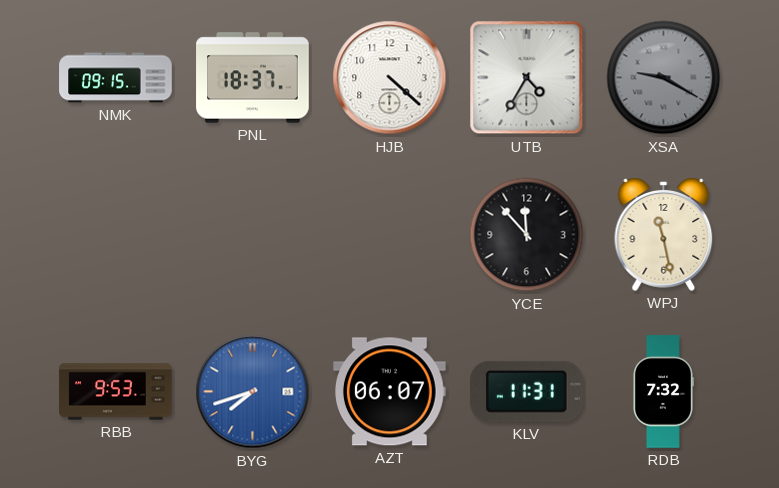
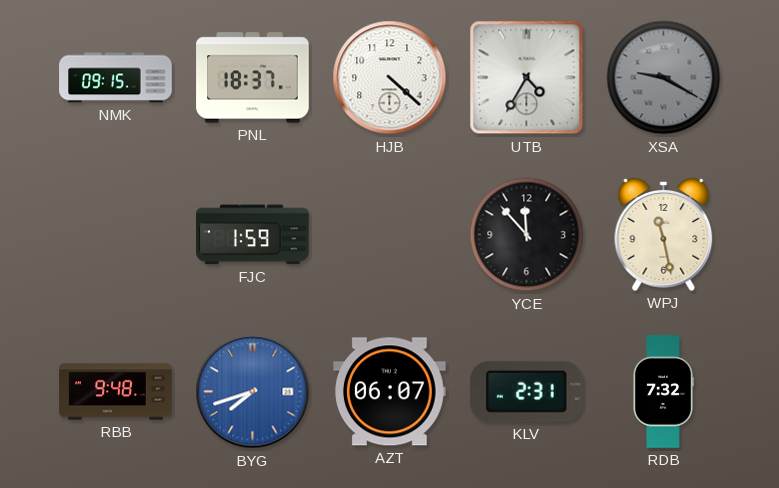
FJC: none -> 1:59 (253, 235)
RBB: 9:53 -> 9:48 (116, 392)
KLV: 11:31 -> 2:31 (526, 391)
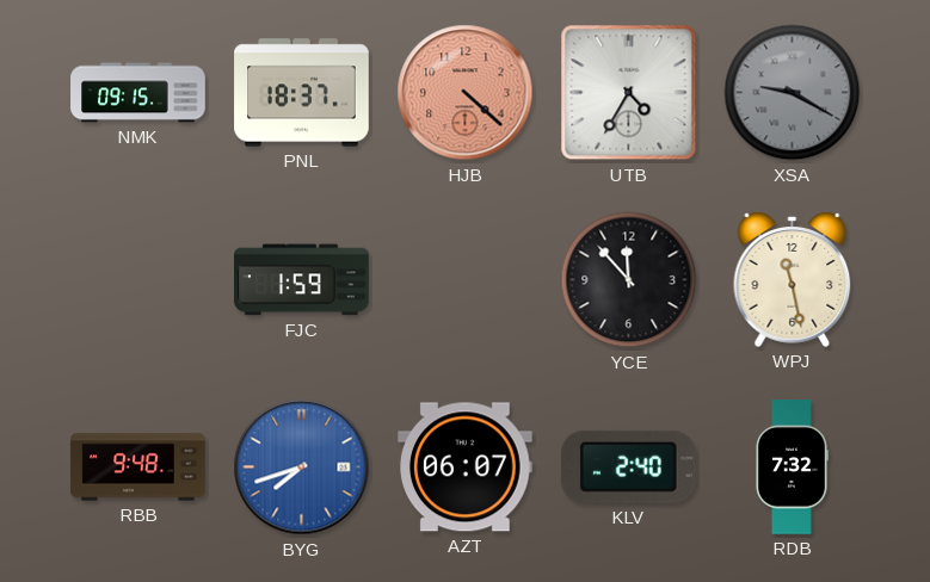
HJB dial: white -> salmon (466, 93)
KLV: 2:31 -> 2:40 (628, 466)
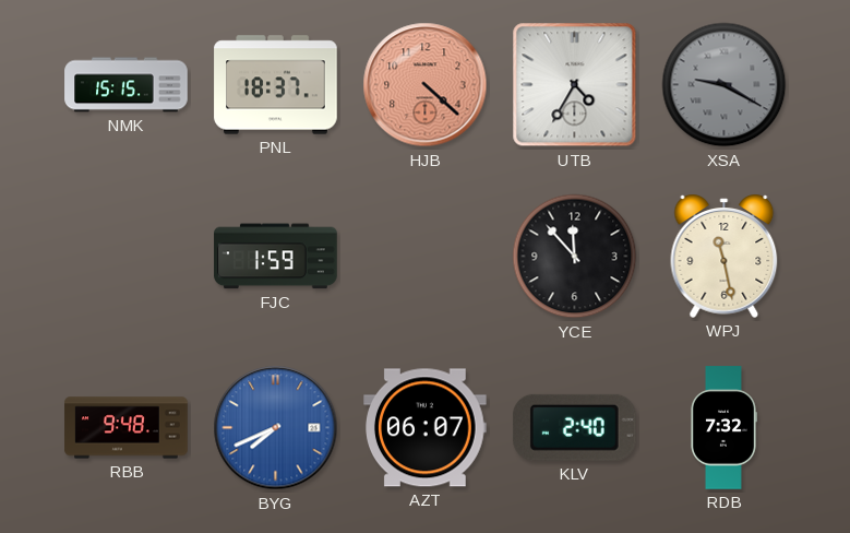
NMK: 09:15 -> 15:15 (127, 85)
BYG: 7:42 -> 7:41 (276, 428)
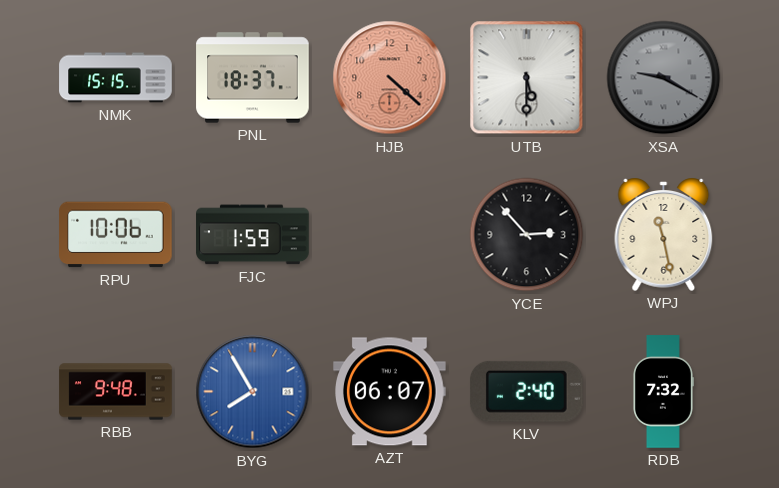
UTB: 4:35 -> 5:30 (527, 78)
RPU: none -> 10:06 (116, 235)
YCE: 11:53 -> 2:53 (527, 235)
BYG: 7:41 -> 7:55 (253, 392)
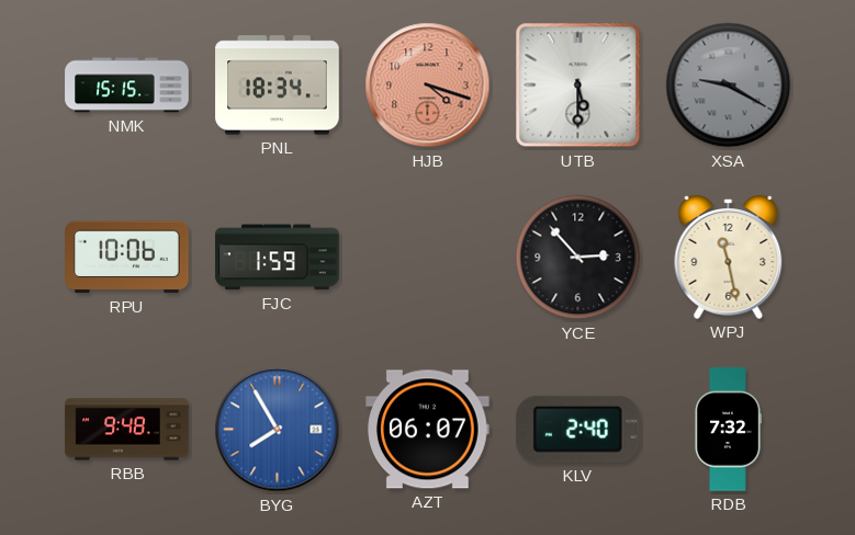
PNL: 18:37 -> 18:34 (278, 86)
HJB: 4:22 -> 4:18 (428, 86)
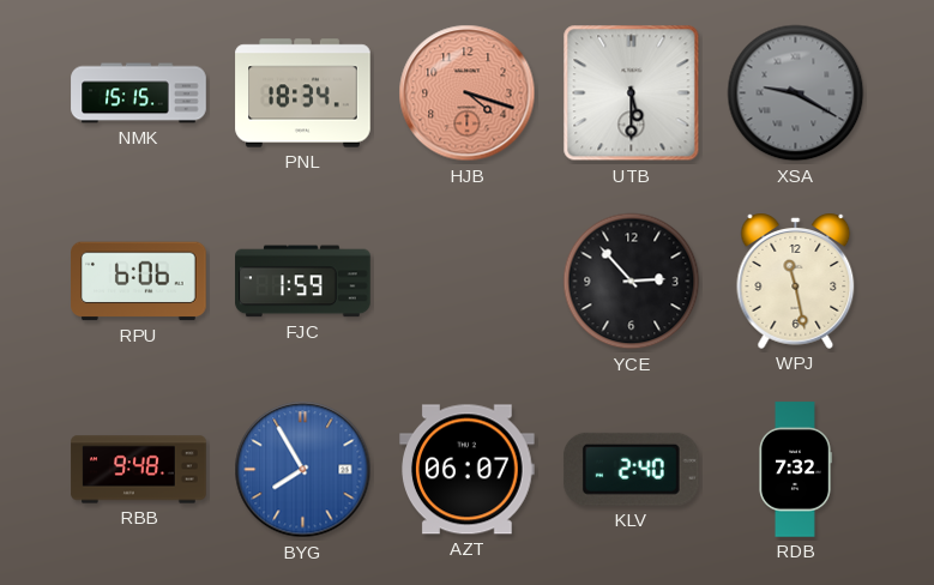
RPU: 10:06 -> 6:06 (139, 282)
